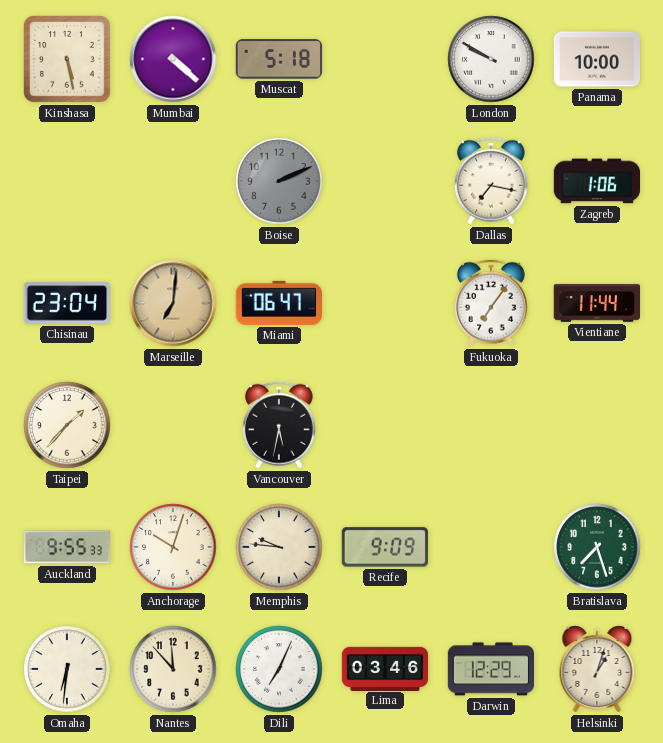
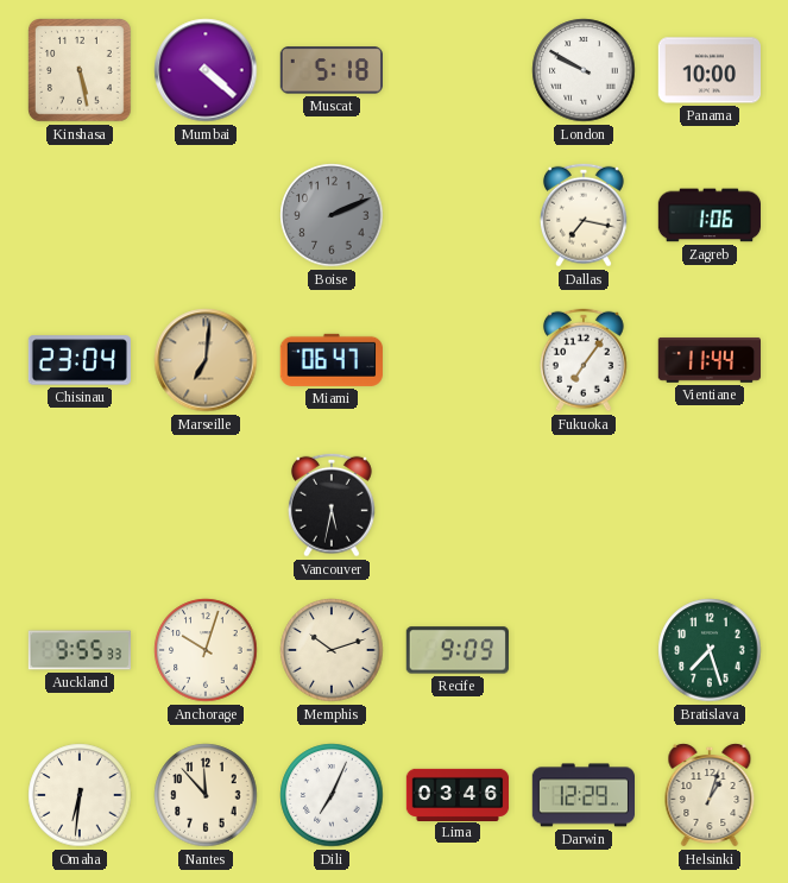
Taipei: 1:37 -> none (67, 425)
Memphis: 9:46 -> 10:12 (332, 650)
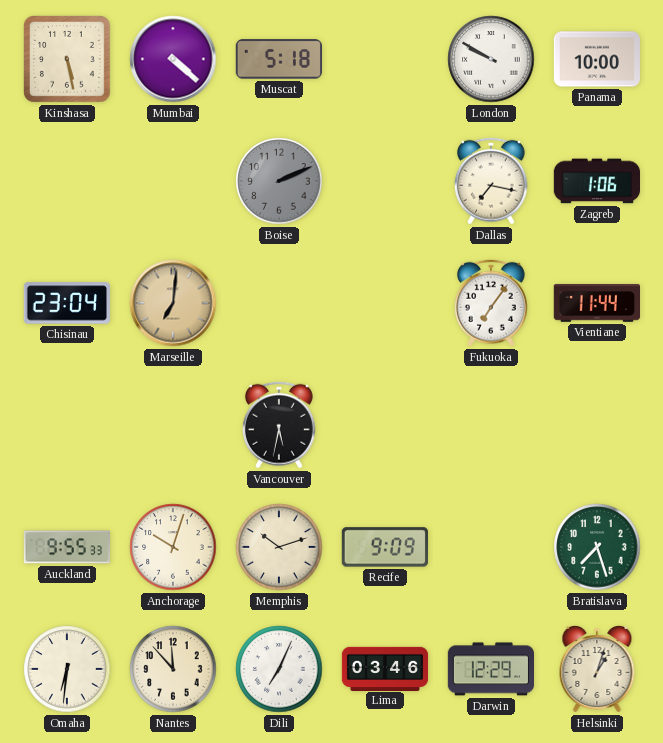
Miami: 06:47 -> none (332, 360)
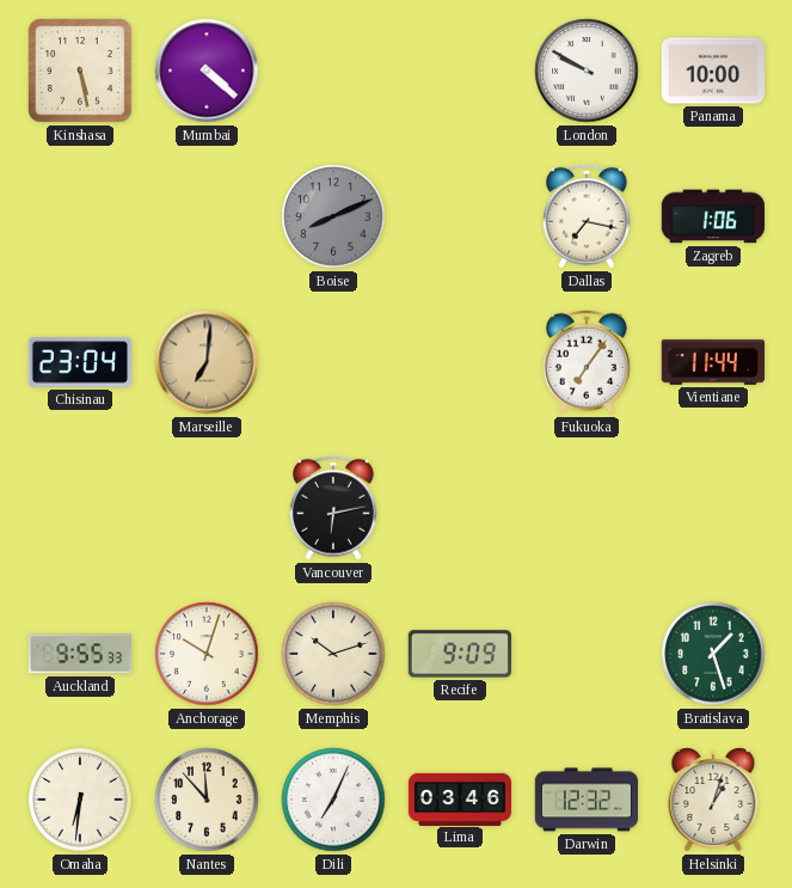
Muscat: 5:18 -> none (279, 59)
Boise: 2:11 -> 8:11 (333, 216)
Vancouver: 5:32 -> 6:13 (333, 508)
Bratislava: 7:27 -> 1:27 (713, 654)
Darwin: 12:29 -> 12:32 (585, 800)
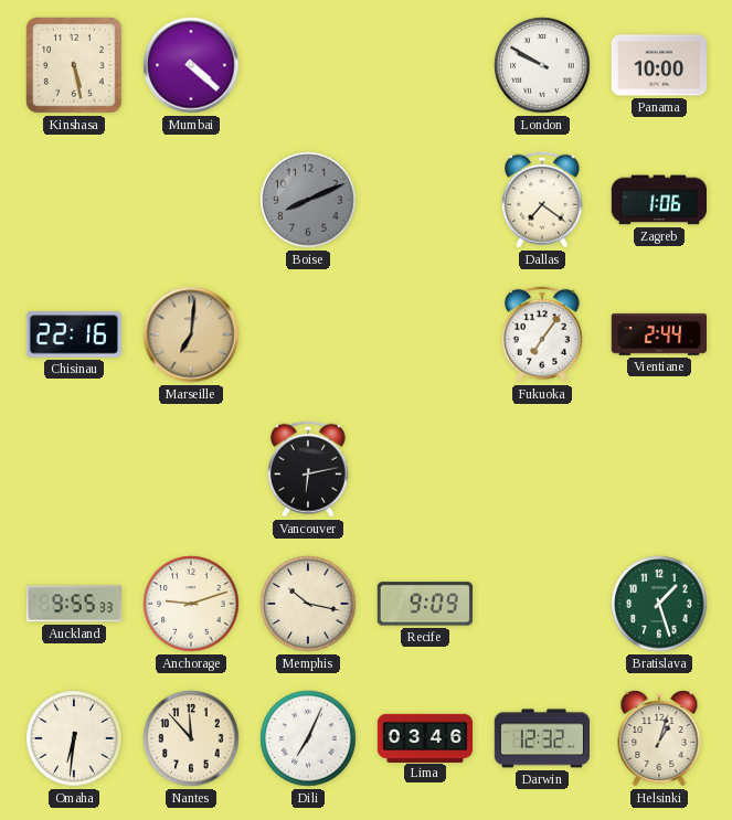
Dallas: 7:17 -> 7:21 (542, 200)
Chisinau: 23:04 -> 22:16 (73, 334)
Vientiane: 11:44 -> 2:44 (658, 334)
Anchorage: 10:03 -> 9:12 (191, 604)
Memphis: 10:12 -> 10:17 (308, 604)
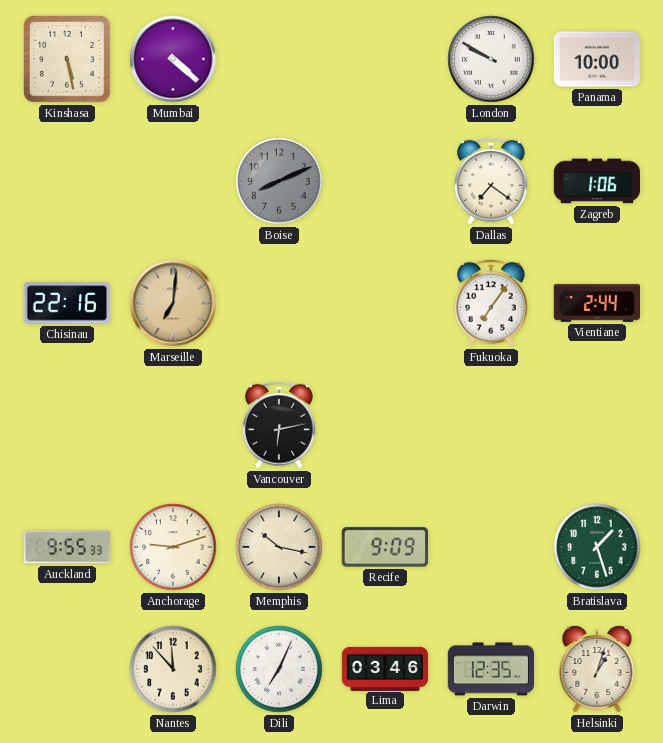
Omaha: 6:31 -> none (74, 738)
Darwin: 12:32 -> 12:35 (490, 669)
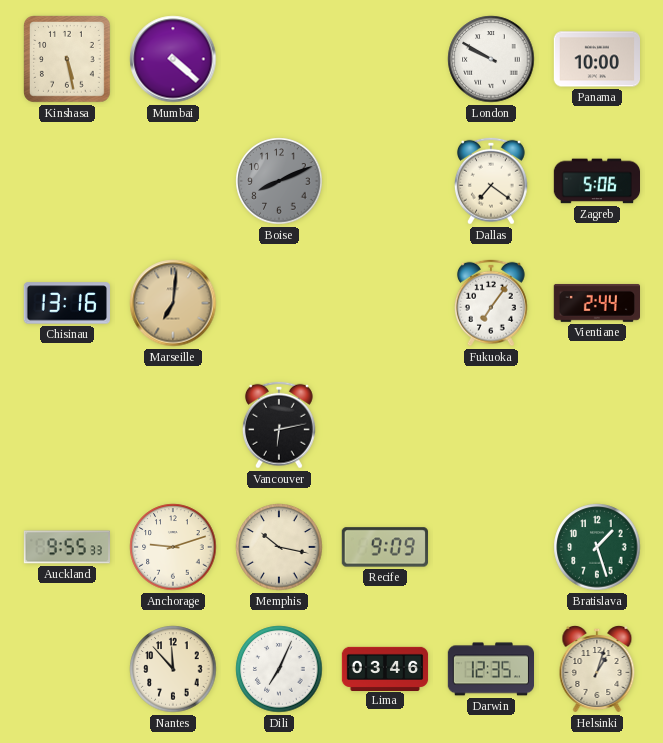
Zagreb: 1:06 -> 5:06 (596, 181)
Chisinau: 22:16 -> 13:16 (66, 303)
